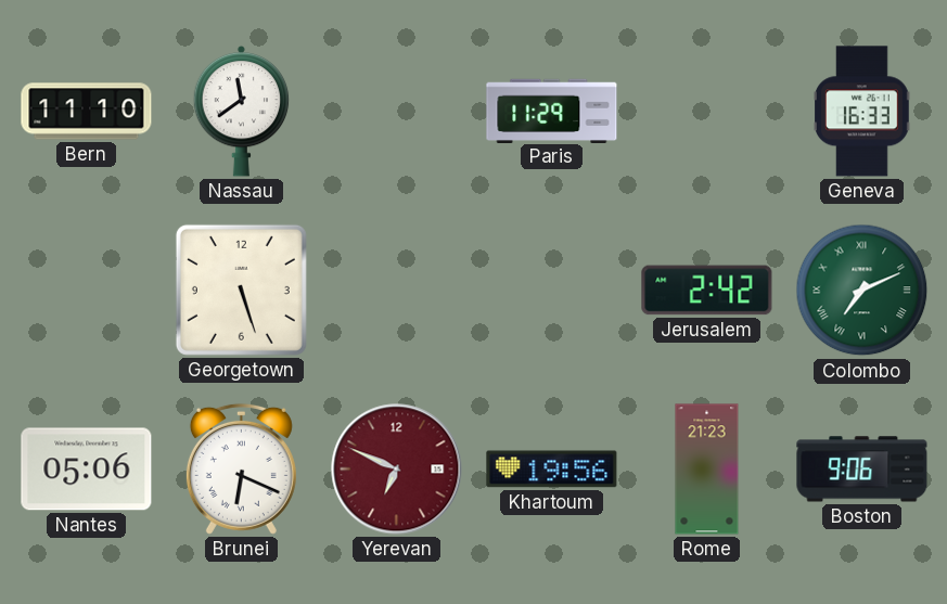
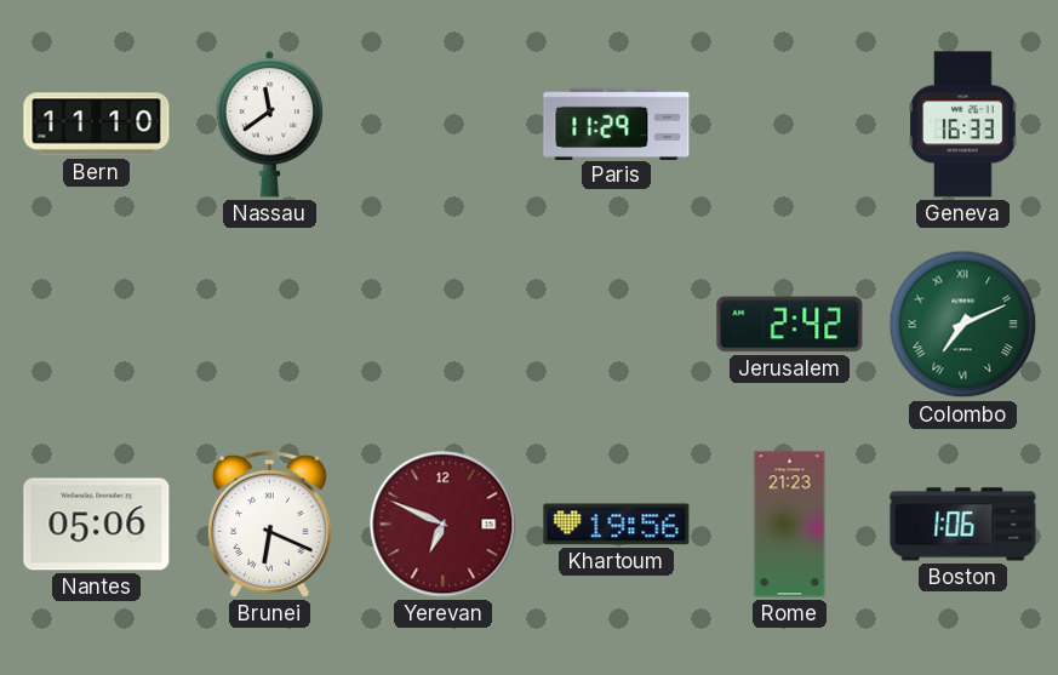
Georgetown: 5:27 -> none (241, 290)
Boston: 9:06 -> 1:06 (963, 525)
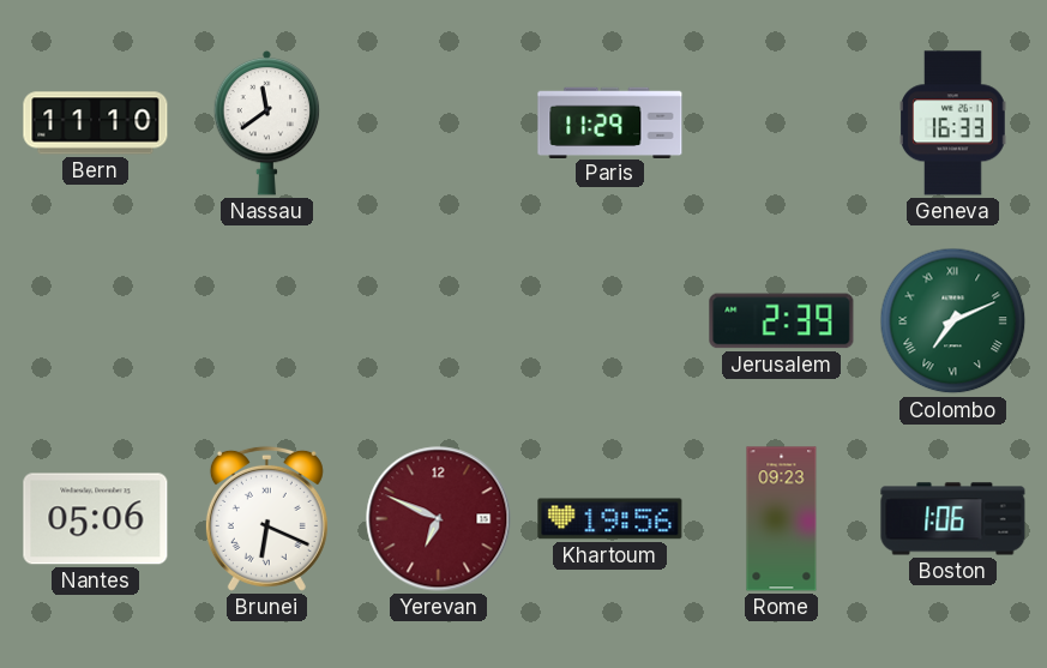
Jerusalem: 2:42 -> 2:39 (782, 321)
Rome: 21:23 -> 09:23 (782, 519)
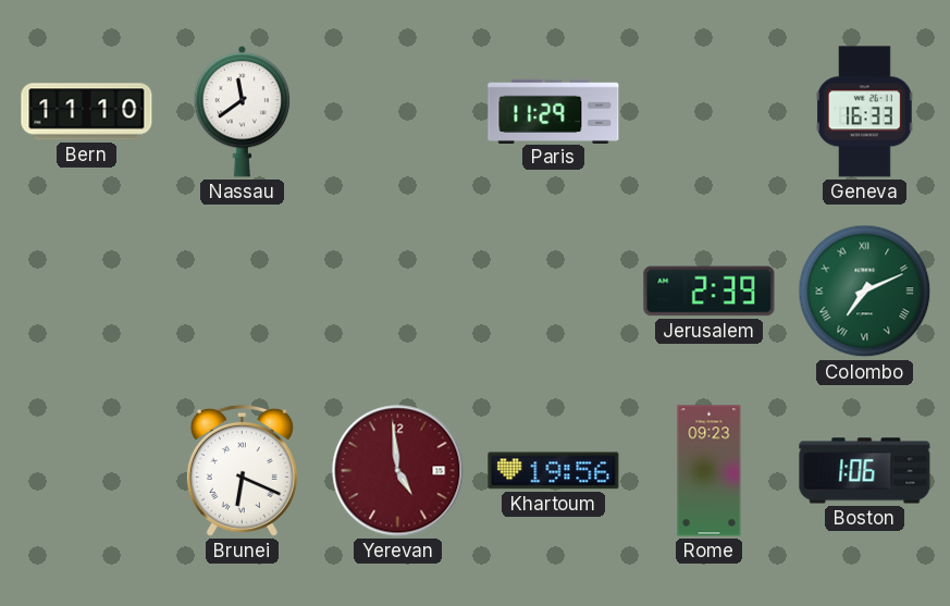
Nantes: 05:06 -> none (96, 519)
Yerevan: 6:49 -> 4:59 (398, 471)
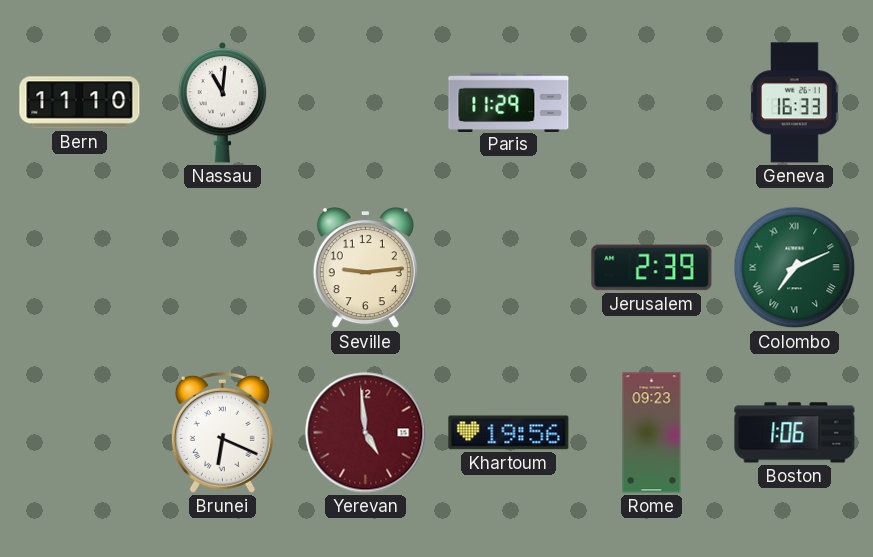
Nassau: 11:39 -> 11:01 (223, 102)
Seville: none -> 9:14 (365, 268)
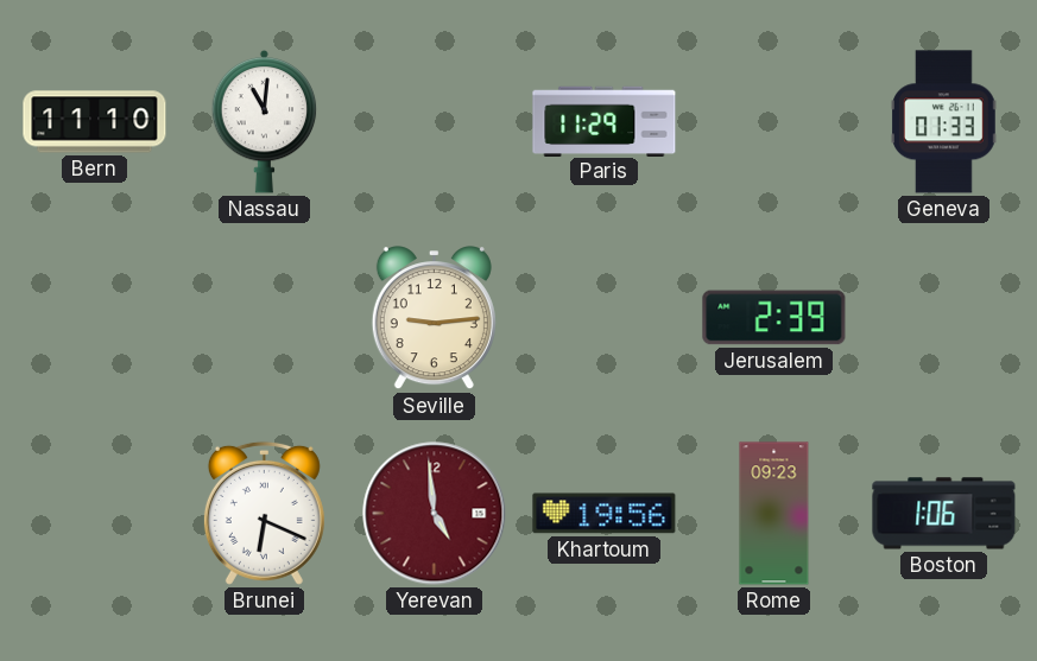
Geneva: 16:33 -> 01:33 (944, 122)
Colombo: 7:11 -> none (795, 268)
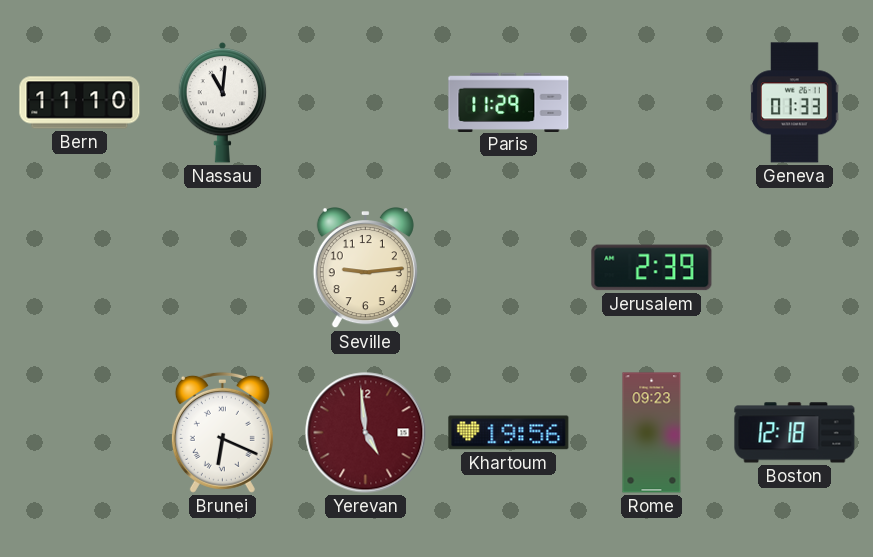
Boston: 1:06 -> 12:18 (795, 433)
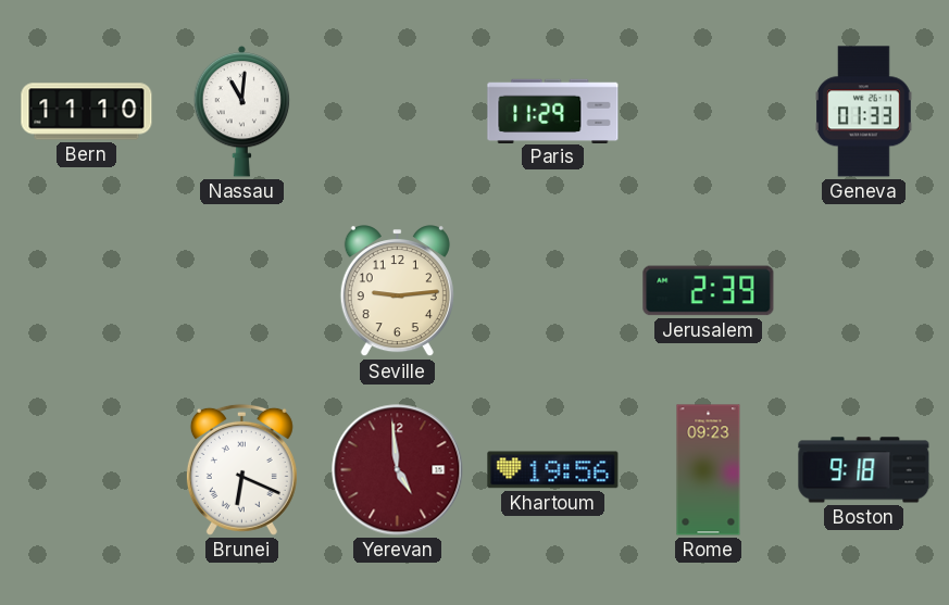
Boston: 12:18 -> 9:18 (864, 470)
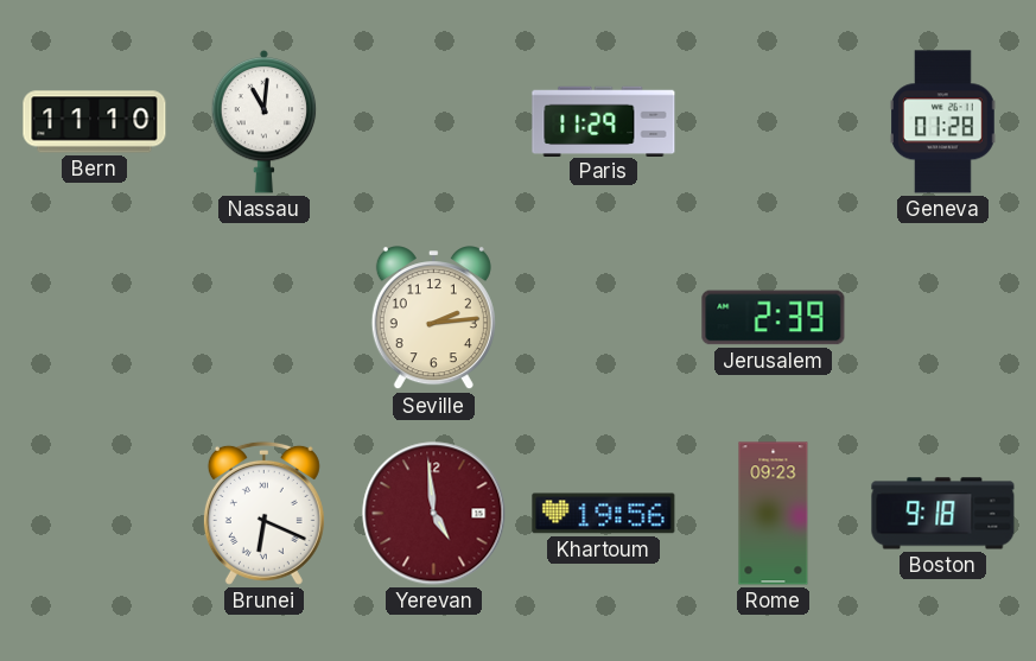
Geneva: 01:33 -> 01:28 (943, 122)
Seville: 9:14 -> 2:14 (433, 318)
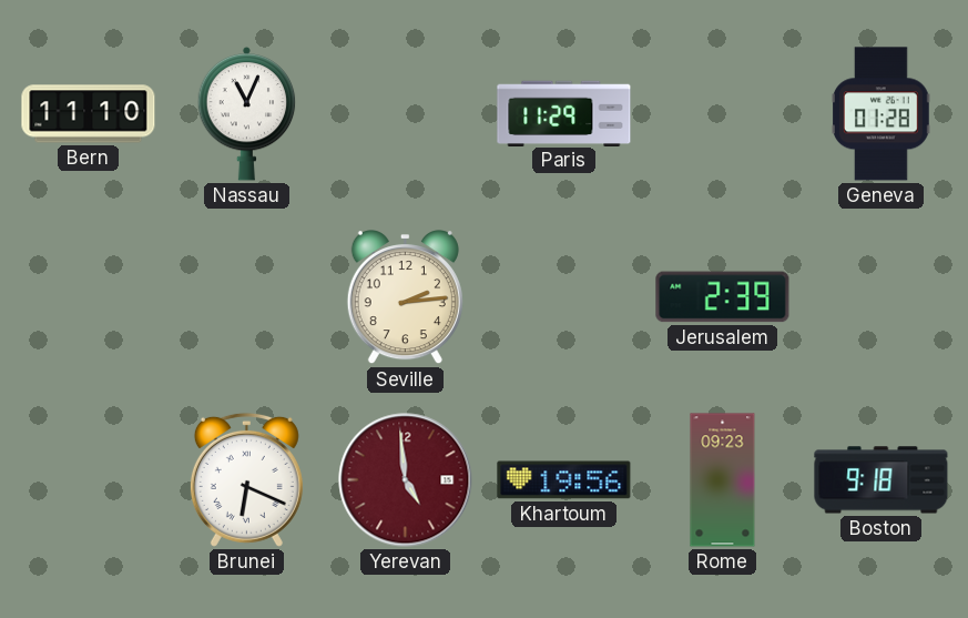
Nassau: 11:01 -> 11:04 (247, 113)
